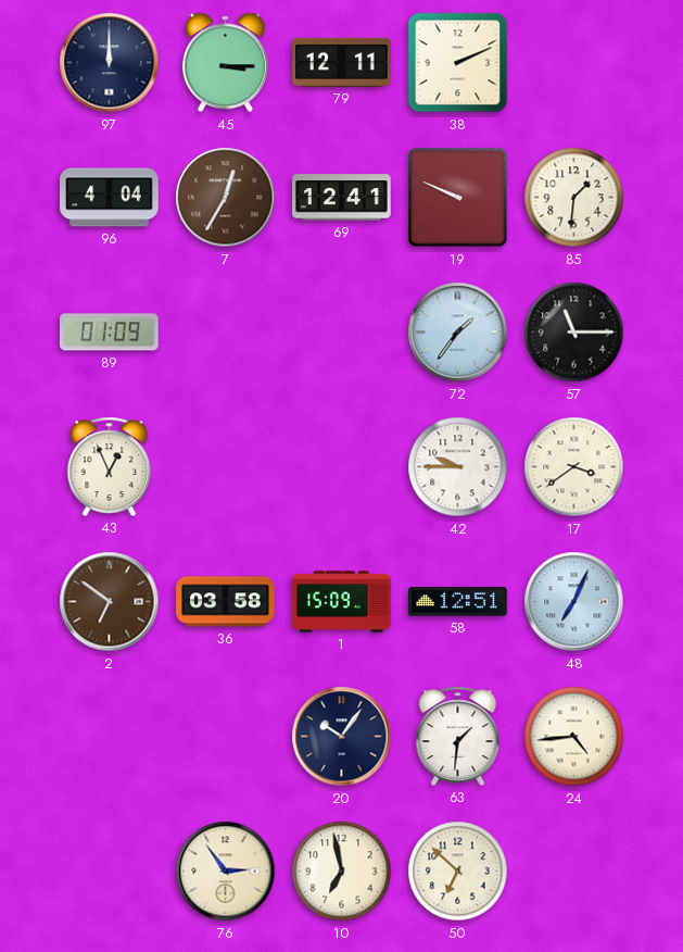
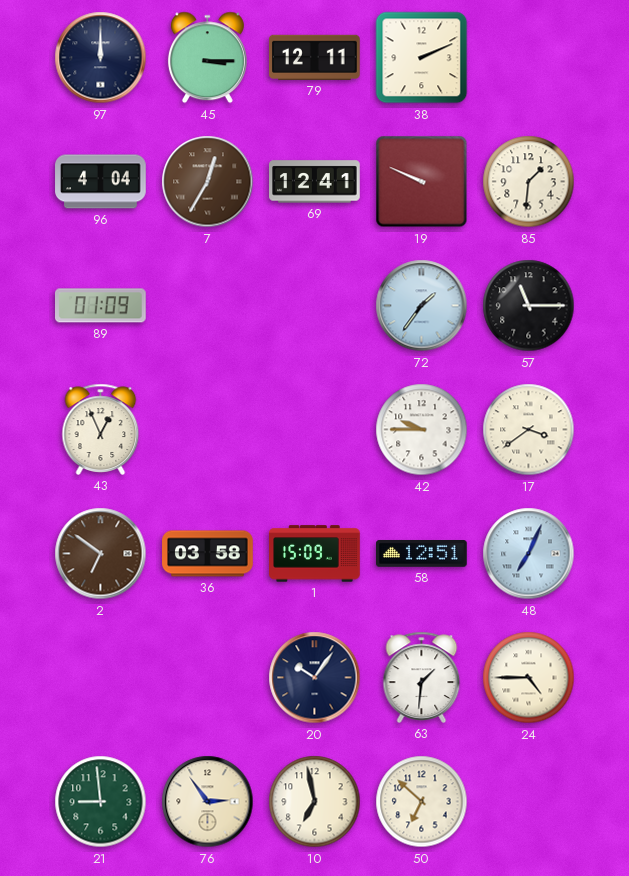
24: 4:44 -> 4:45 (529, 678)
21: none -> 8:59 (101, 802)
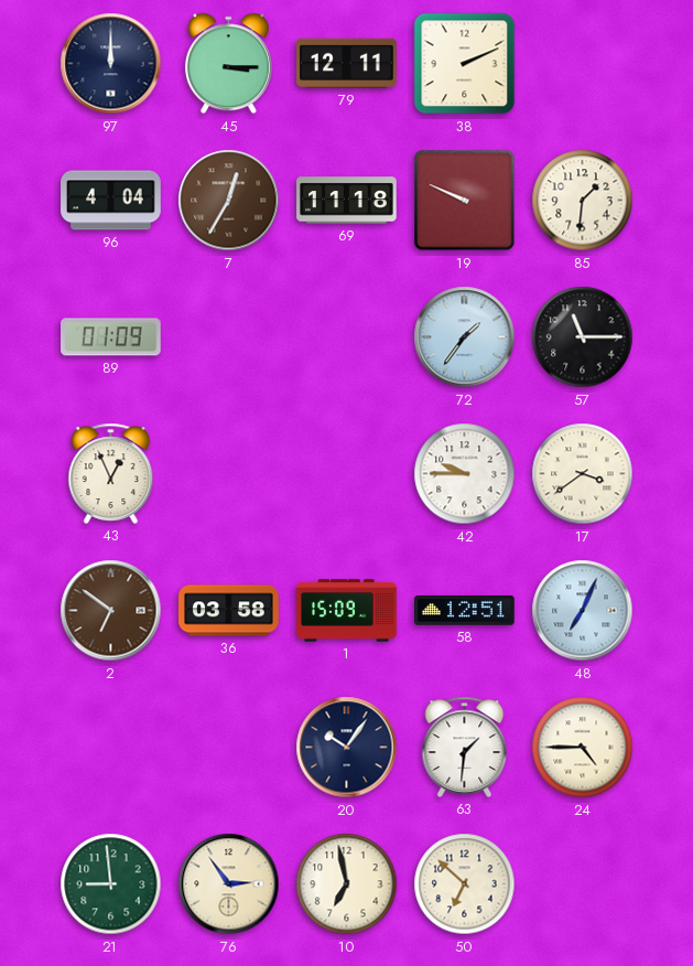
69: 12:41 -> 11:18 (347, 201)
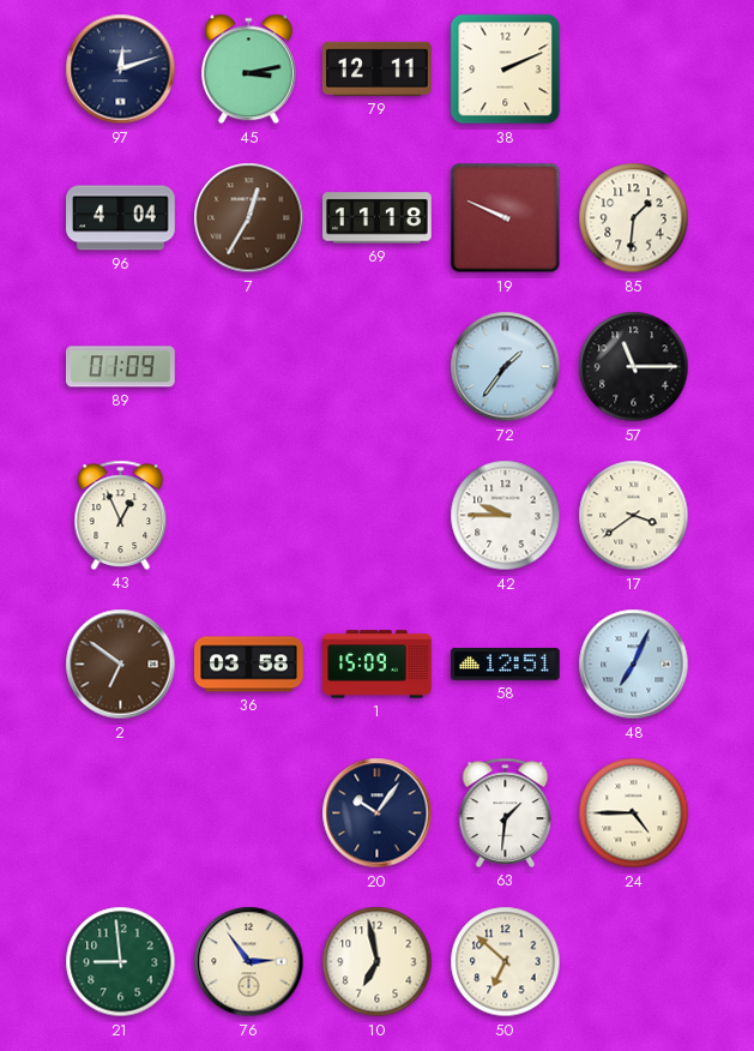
97: 12:00 -> 12:12 (121, 70)
45: 3:15 -> 3:13 (248, 70)
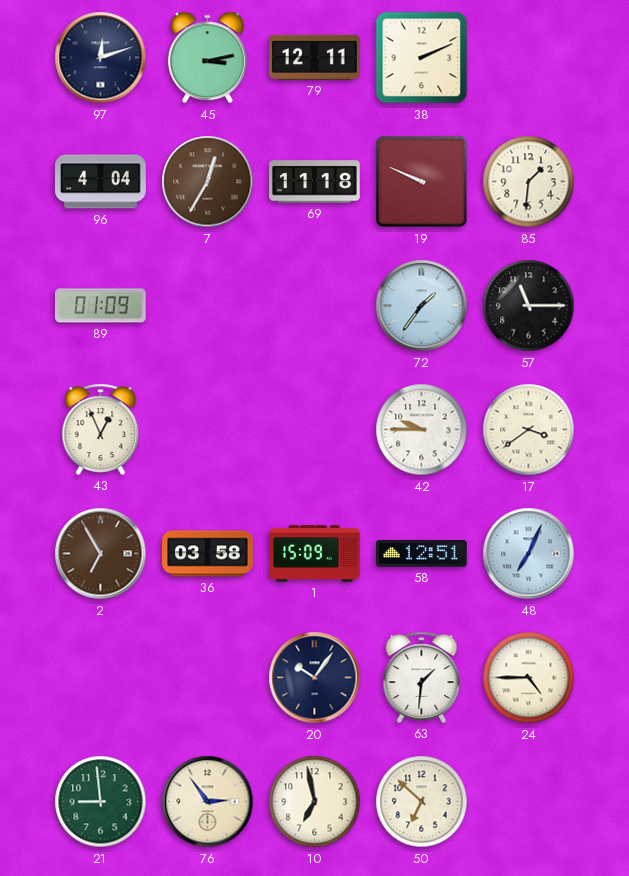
2: 6:51 -> 6:55 (101, 554)
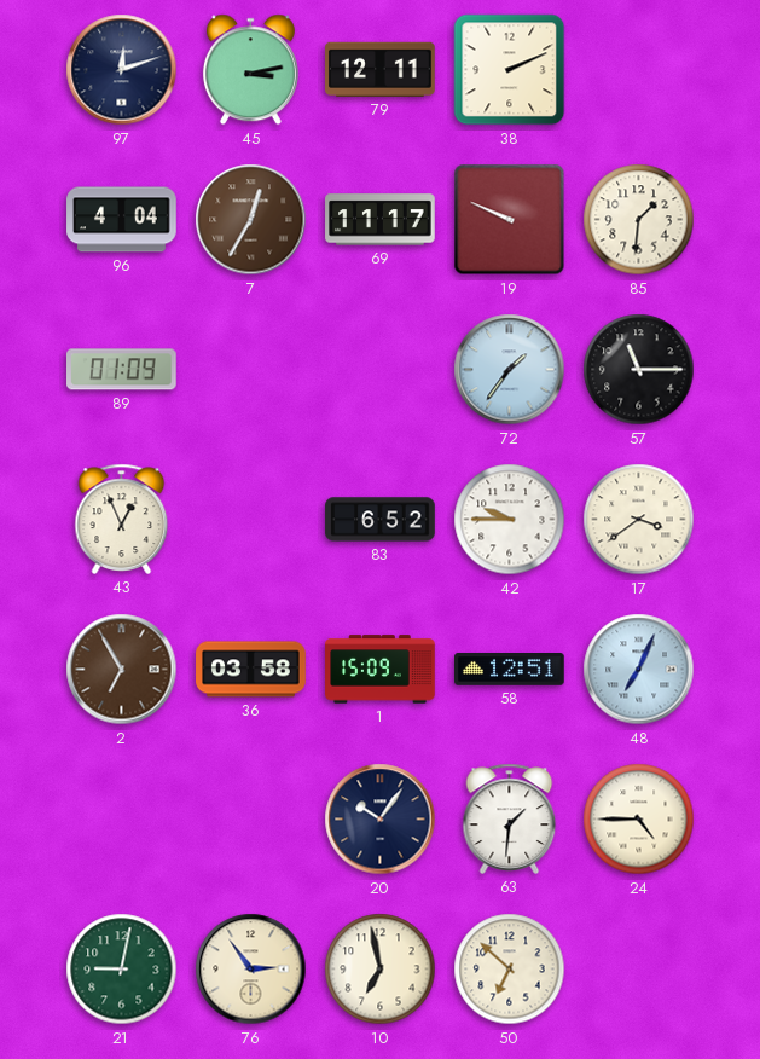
69: 11:18 -> 11:17 (381, 220)
83: none -> 6:52 (381, 520)
21: 8:59 -> 9:02 (122, 970)
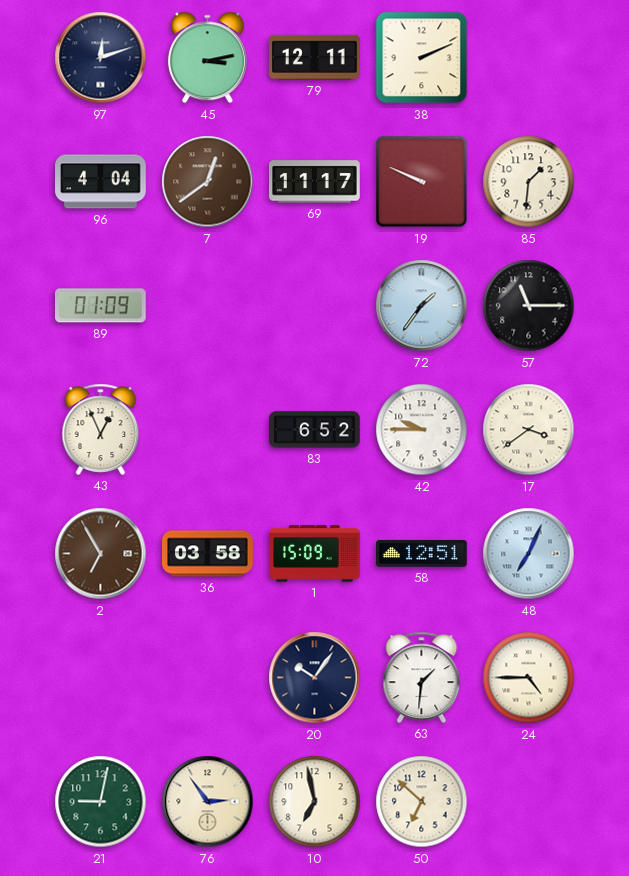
7: 12:35 -> 12:39 (208, 182)
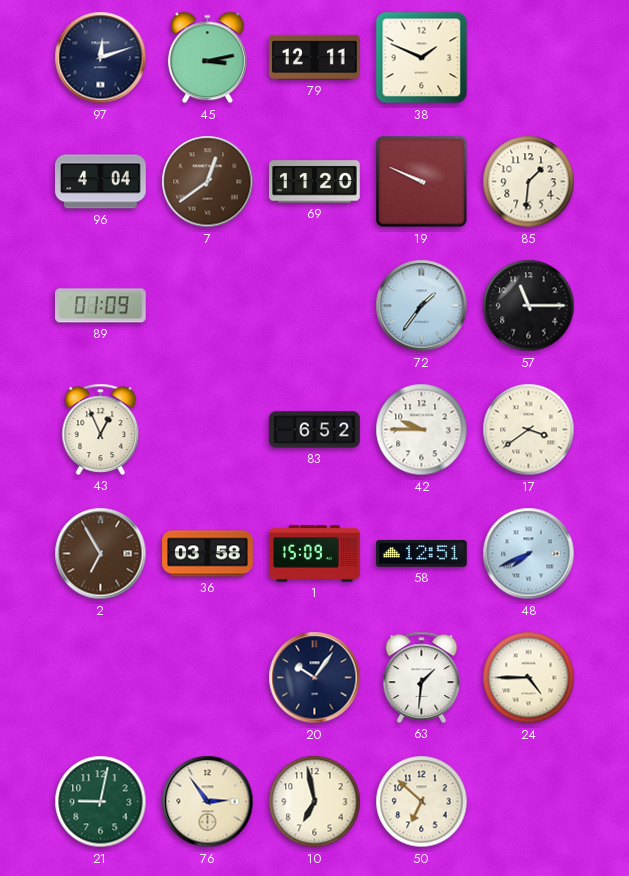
38: 2:11 -> 1:49 (422, 58)
69: 11:17 -> 11:20 (315, 182)
48: 7:04 -> 7:41 (529, 554)
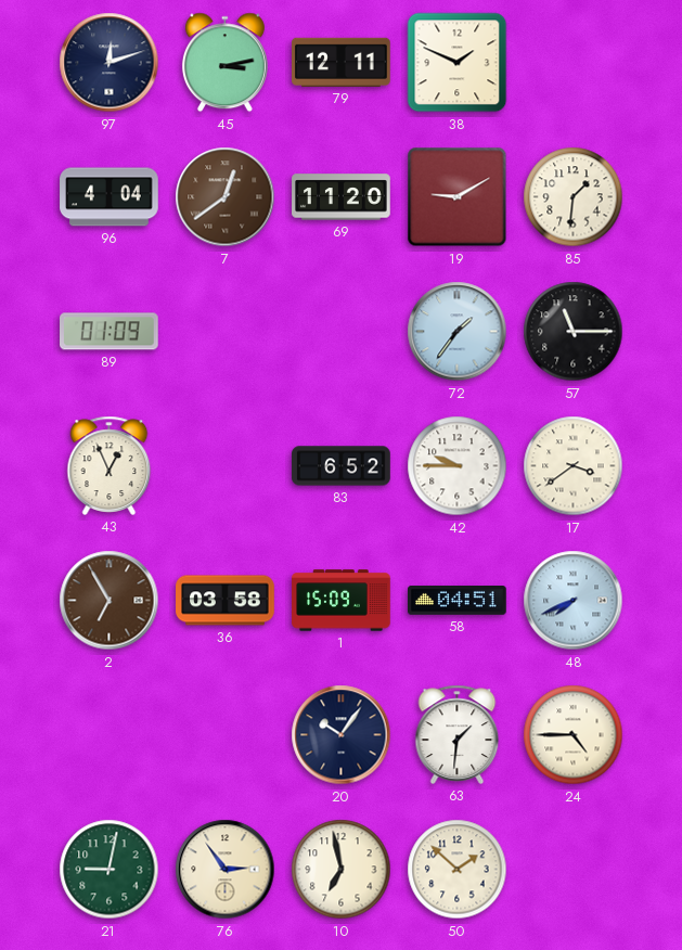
19: 9:49 -> 9:10 (458, 197)
58: 12:51 -> 04:51 (458, 601)
50: 6:52 -> 1:52 (458, 870)
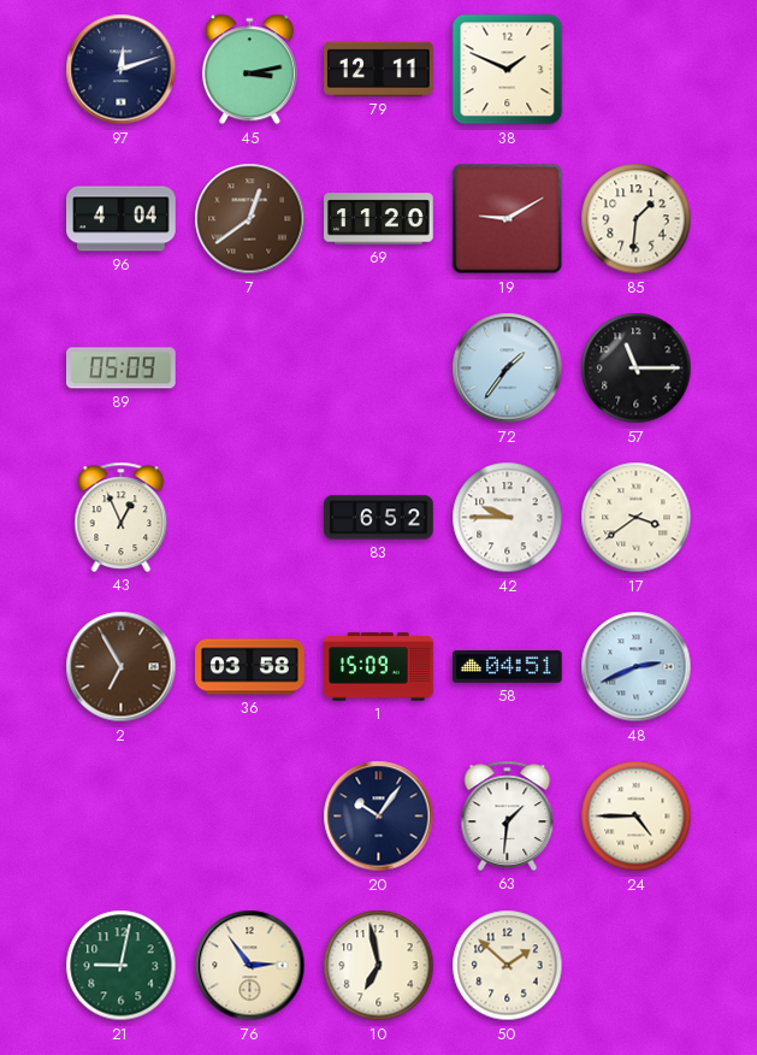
89: 01:09 -> 05:09 (122, 369)
48: 7:41 -> 2:41 (637, 667)
